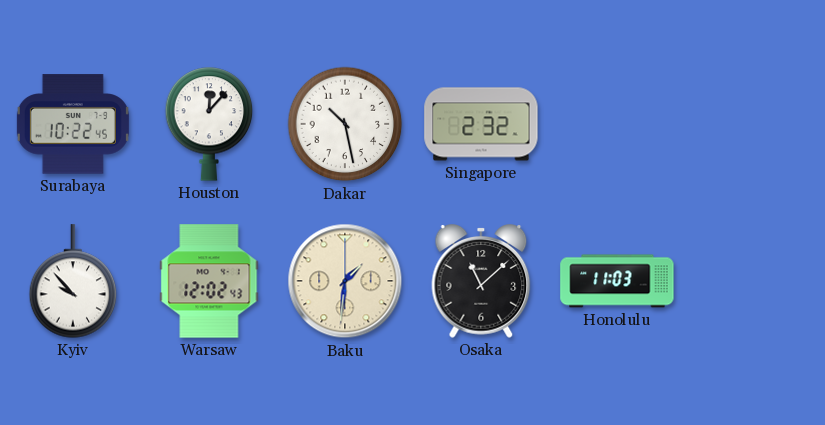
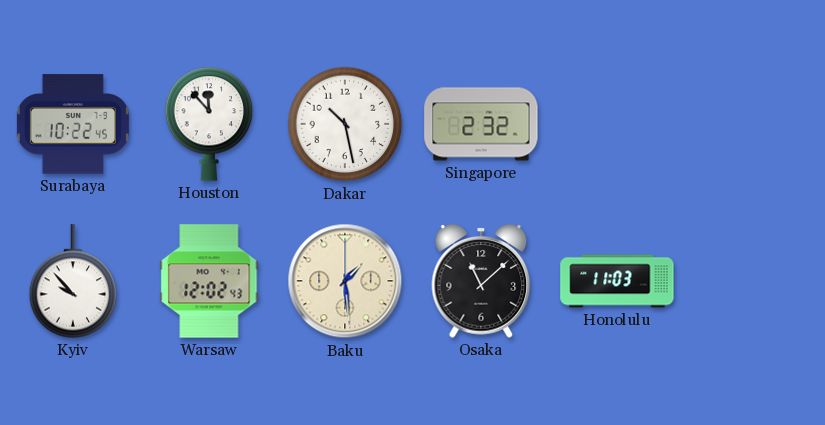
Houston: 12:07 -> 11:53 (209, 124)
Baku: 1:31 -> 1:29 (345, 281)
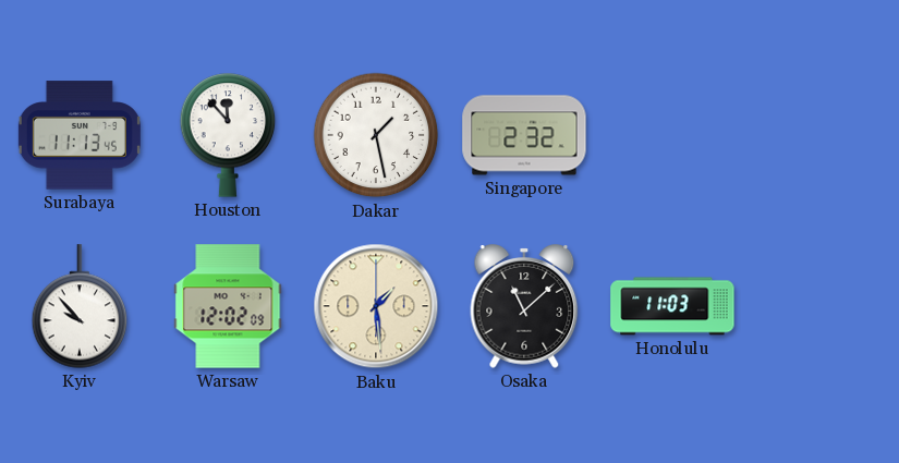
Surabaya: 10:22 -> 11:13 (80, 135)
Dakar: 10:28 -> 1:28 (376, 135)
Warsaw: 12:02:43 -> 12:02:09 (228, 306)
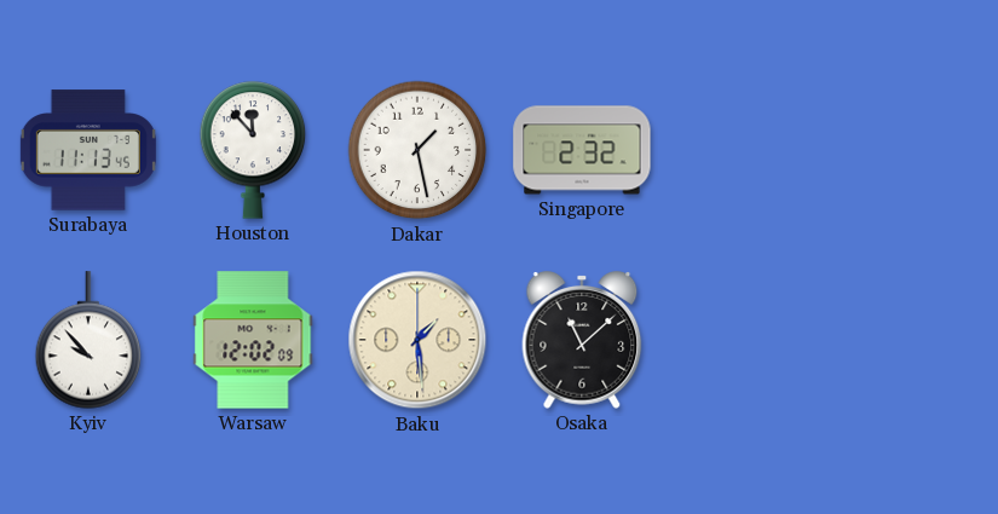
Honolulu: 11:03 -> none (672, 306)
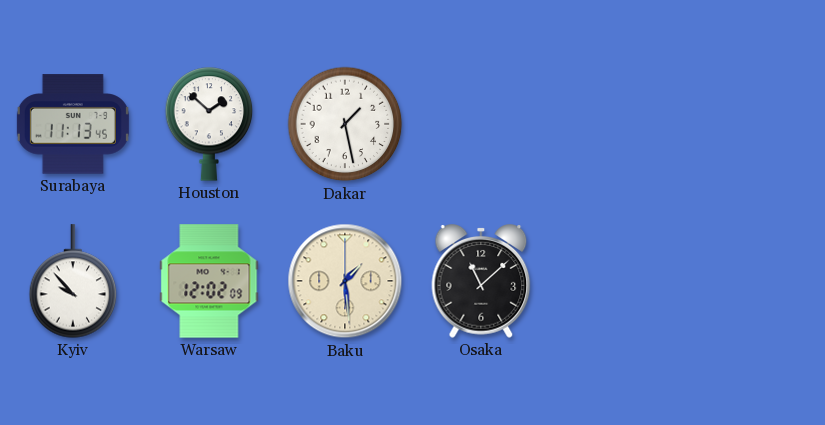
Houston: 11:53 -> 1:52 (209, 124)
Singapore: 2:32 -> none (582, 150)
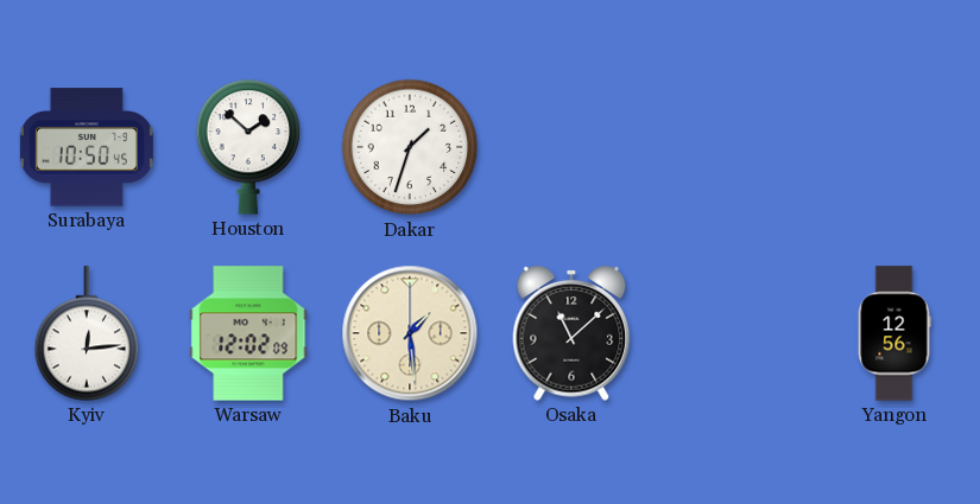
Surabaya: 11:13 -> 10:50 (87, 147)
Dakar: 1:28 -> 1:33 (410, 147)
Kyiv: 9:53 -> 12:14 (87, 333)
Yangon: none -> 12:56 (894, 333)
